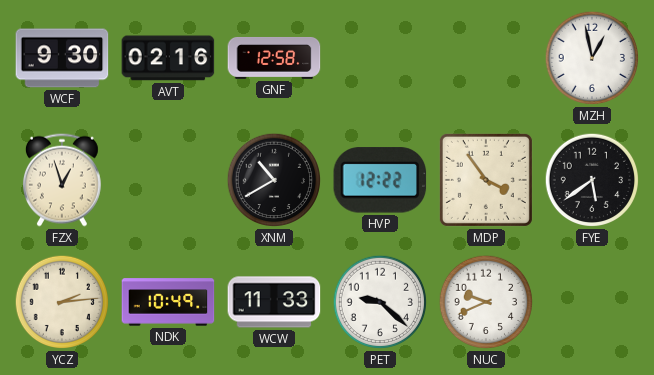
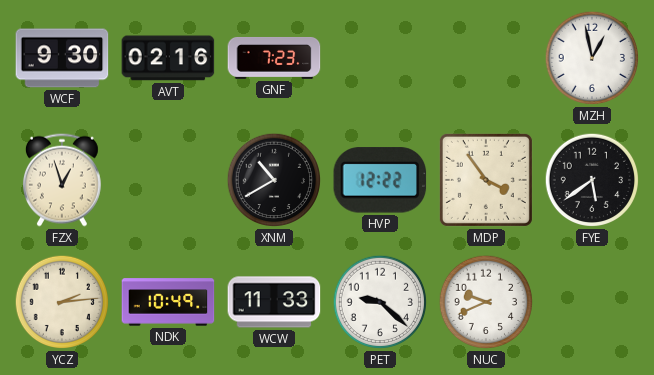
GNF: 12:58 -> 7:23 (274, 58)
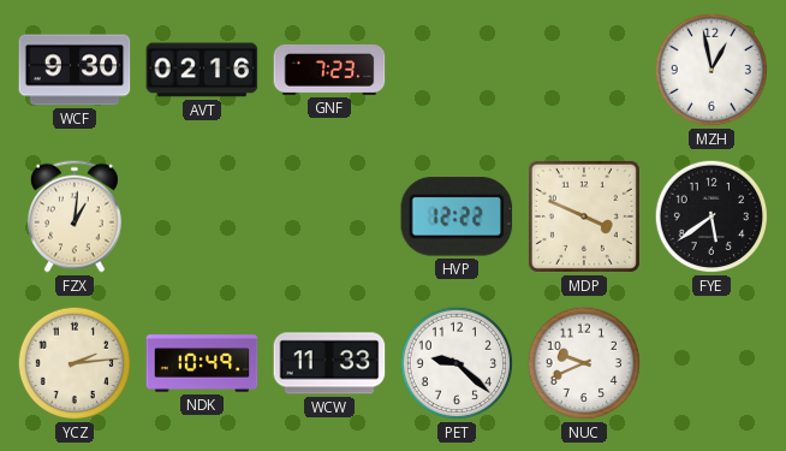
FZX: 12:57 -> 1:01 (75, 216)
XNM: 10:40 -> none (274, 180)
MDP: 3:54 -> 3:49 (584, 216)
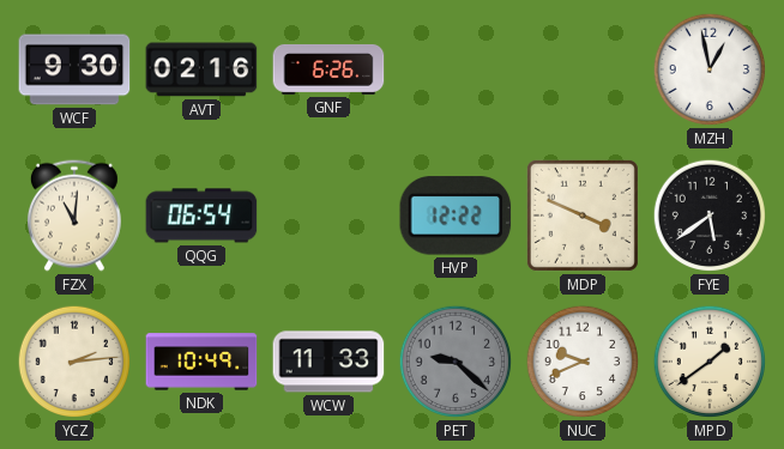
GNF: 7:23 -> 6:26 (328, 69)
FZX: 1:01 -> 11:01 (74, 216)
QQG: none -> 06:54 (201, 216)
PET dial: white -> grey (456, 362)
MPD: none -> 1:39 (710, 362)
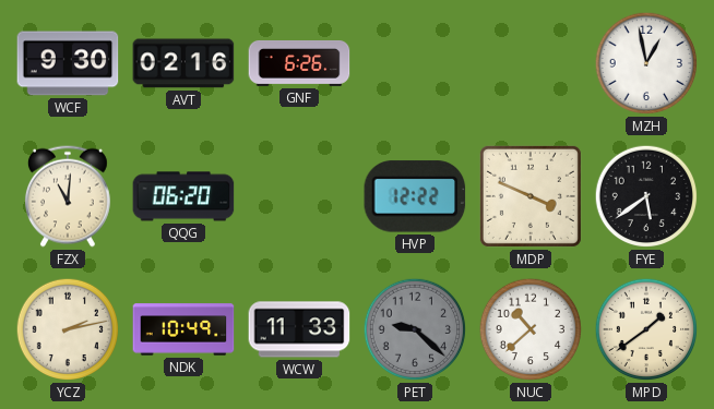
QQG: 06:54 -> 06:20 (183, 196)
YCZ: 2:14 -> 2:13 (68, 329)
NUC: 9:41 -> 10:38 (531, 329)
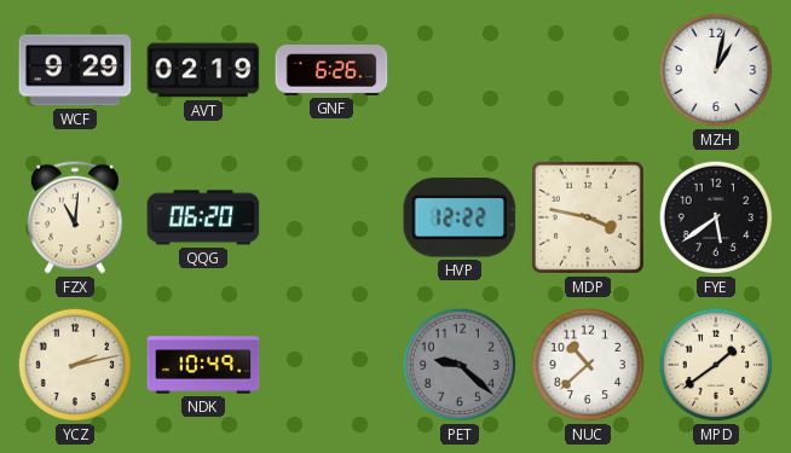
WCF: 9:30 -> 9:29 (75, 70)
AVT: 02:16 -> 02:19 (203, 70)
MZH: 12:58 -> 1:02 (716, 70)
MDP: 3:49 -> 3:47 (588, 217)
WCW: 11:33 -> none (299, 329)
